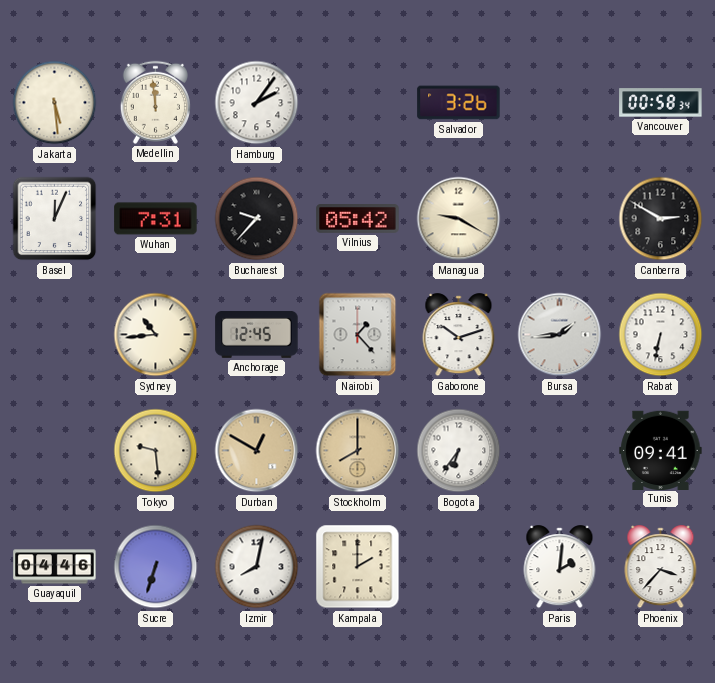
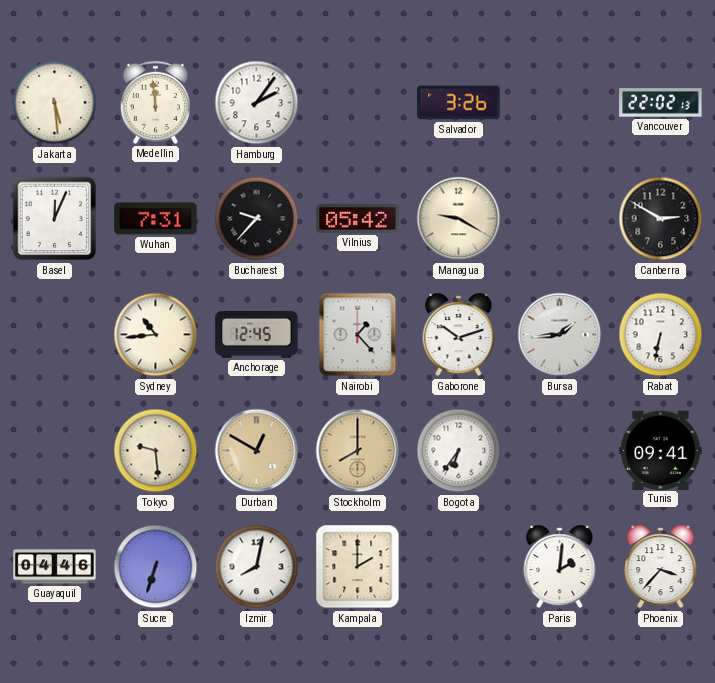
Vancouver: 00:58 -> 22:02 (661, 103)
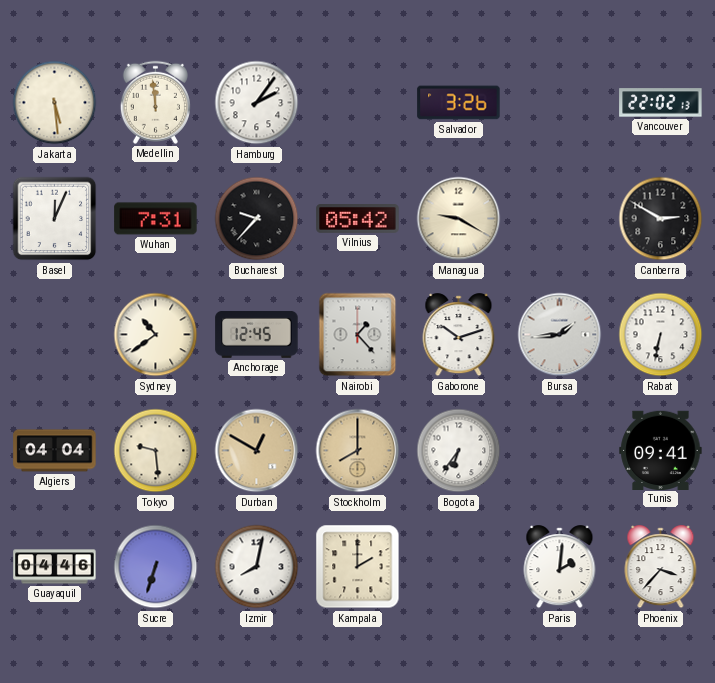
Sydney: 10:44 -> 10:39 (156, 335)
Algiers: none -> 04:04 (55, 451)
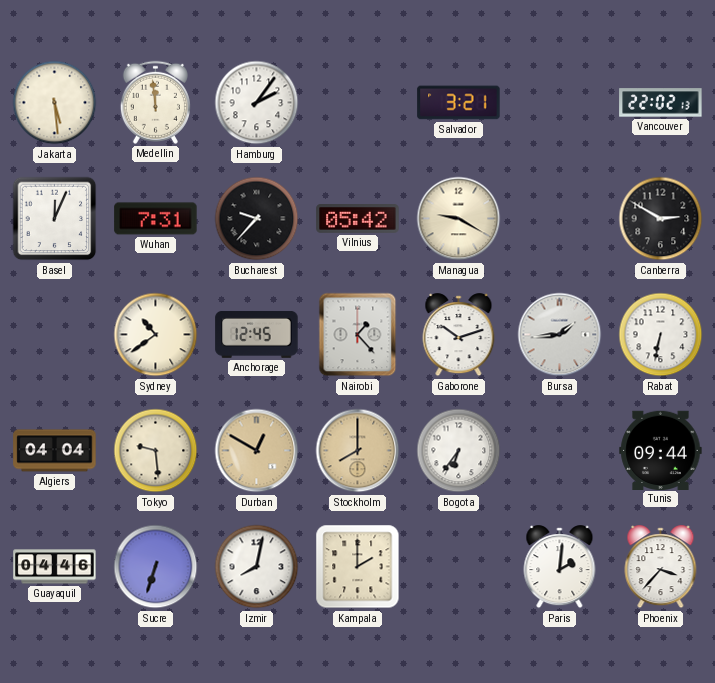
Salvador: 3:26 -> 3:21 (459, 103)
Tunis: 09:41 -> 09:44 (661, 450)
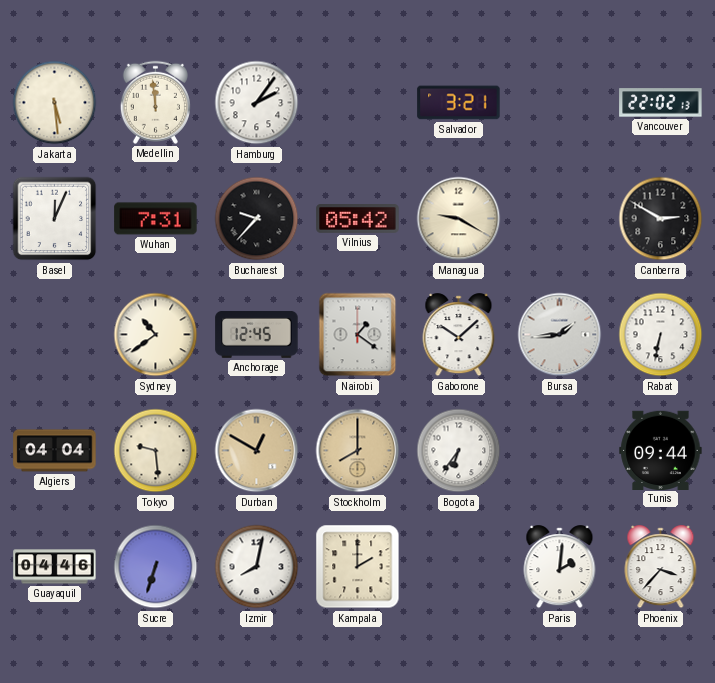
Nairobi: 1:23 -> 1:21 (358, 335)
Gaborone: 10:12 -> 10:08 (459, 335)
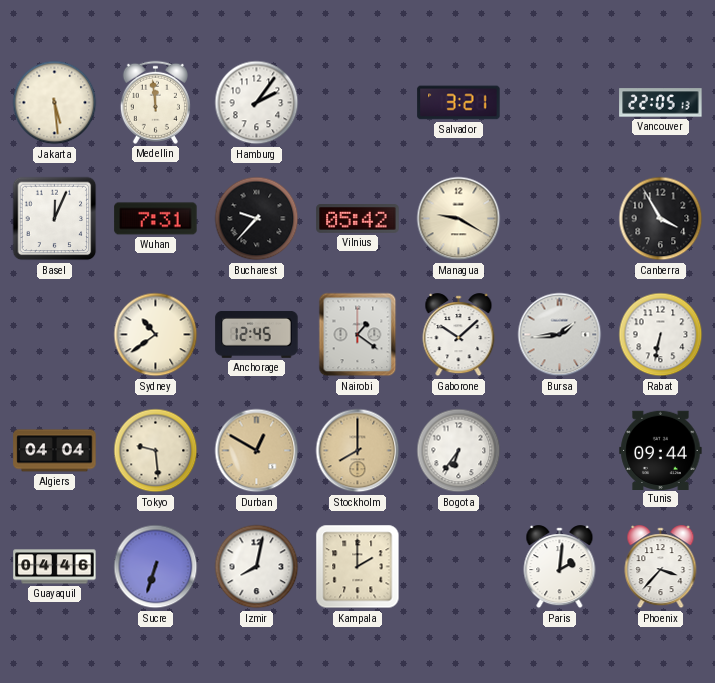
Vancouver: 22:02 -> 22:05 (661, 103)
Canberra: 2:50 -> 3:55 (661, 219)
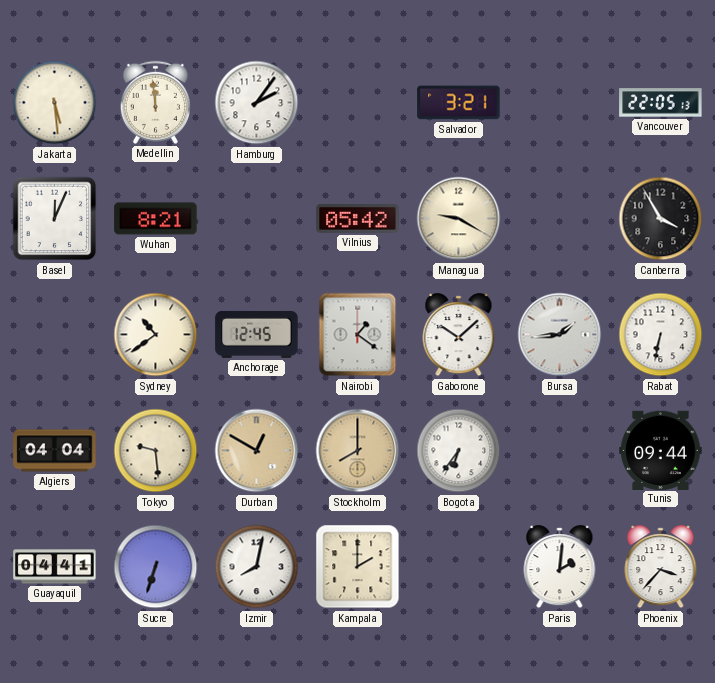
Wuhan: 7:31 -> 8:21 (156, 219)
Bucharest: 9:37 -> none (257, 219)
Guayaquil: 04:46 -> 04:41 (55, 567)
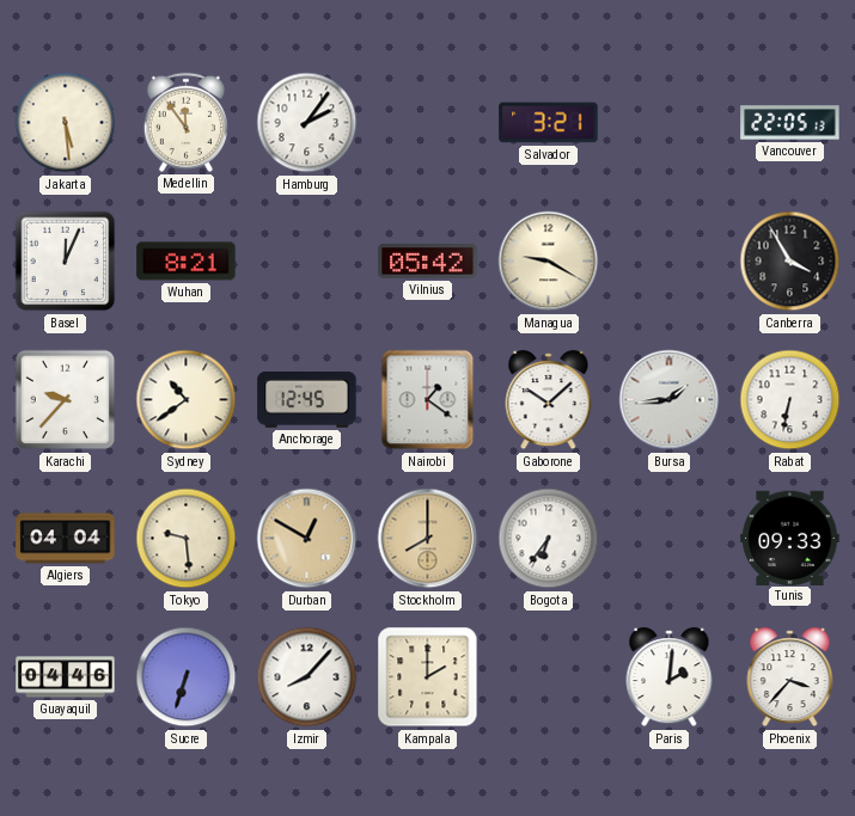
Medellin: 11:59 -> 11:54 (185, 122)
Karachi: none -> 9:37 (66, 400)
Tunis: 09:44 -> 09:33 (790, 538)
Guayaquil: 04:41 -> 04:46 (66, 677)
Izmir: 8:02 -> 8:07 (307, 677)
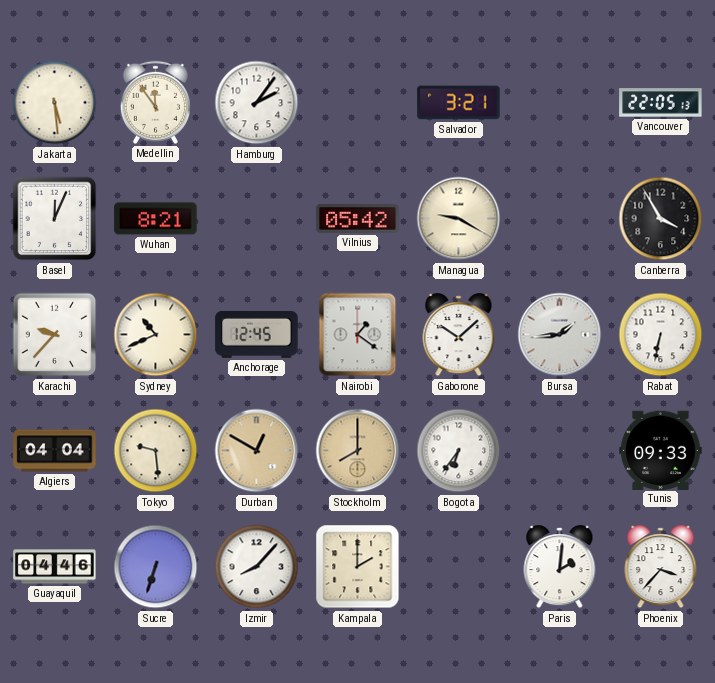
Sydney: 10:39 -> 10:41 (156, 335)
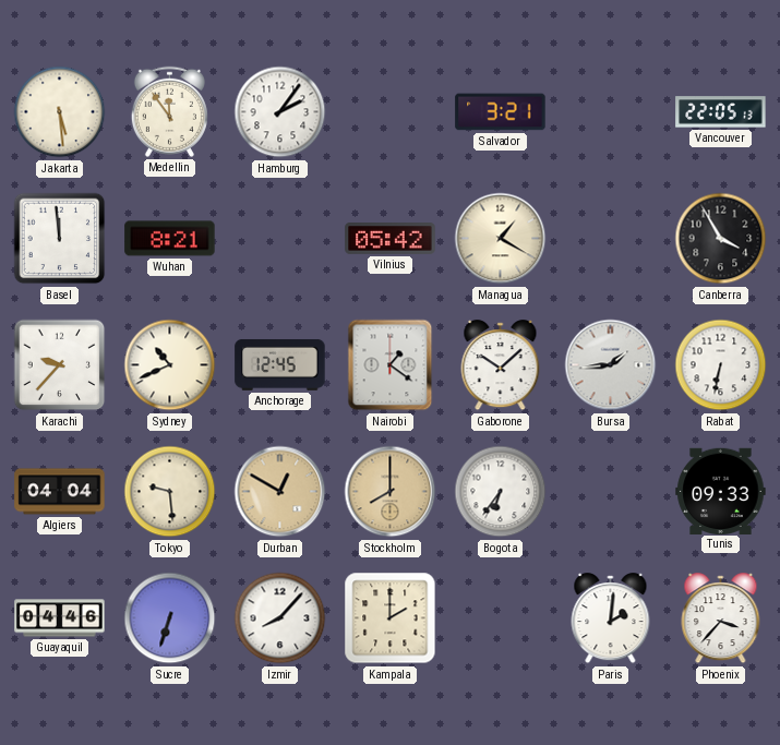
Basel: 12:04 -> 11:59 (60, 239)
Managua: 9:20 -> 1:20 (501, 239)
